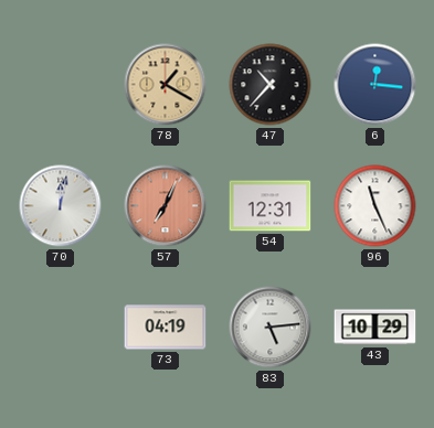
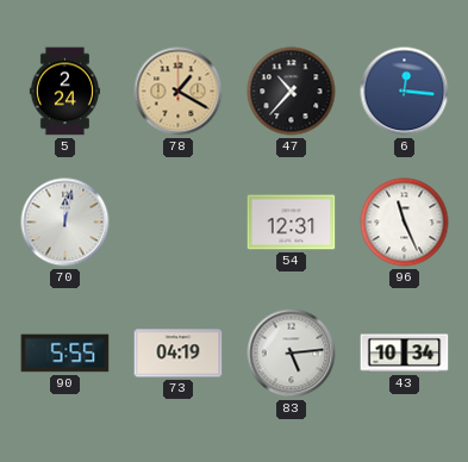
5: none -> 2:24 (64, 92)
57: 7:04 -> none (166, 206)
90: none -> 5:55 (65, 354)
43: 10:29 -> 10:34 (405, 354)
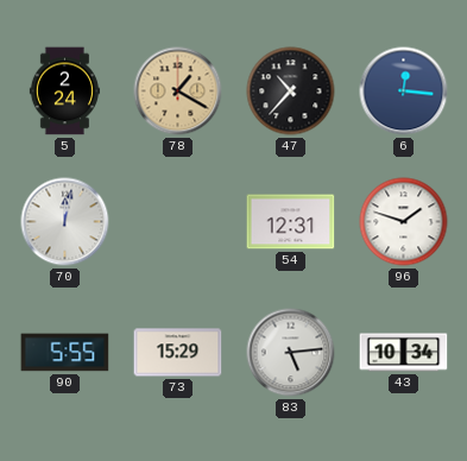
96: 11:26 -> 1:48 (404, 222)
73: 04:19 -> 15:29 (178, 353)
